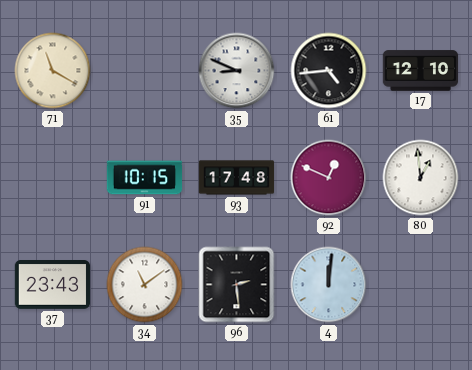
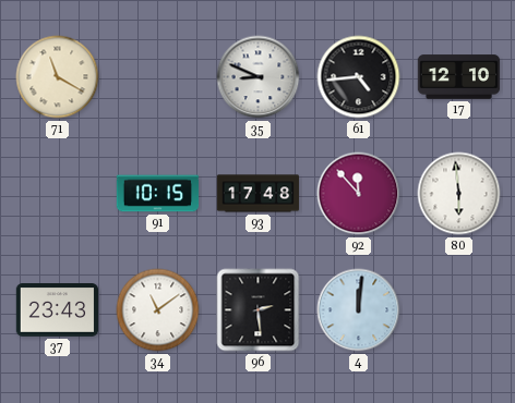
92: 12:49 -> 11:53 (359, 194)
80: 12:59 -> 5:59 (459, 194)
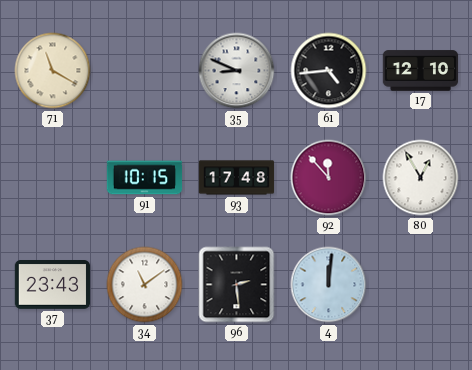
80: 5:59 -> 12:55 (421, 178)
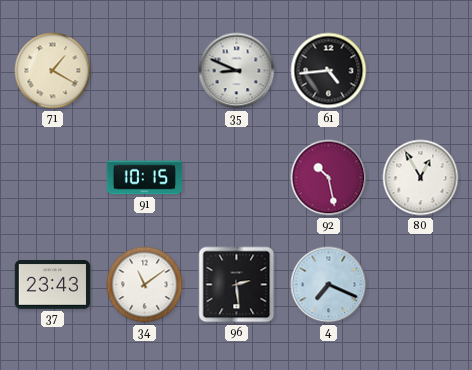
71: 11:20 -> 1:20 (53, 71)
17: 12:10 -> none (421, 71)
93: 17:48 -> none (237, 178)
92: 11:53 -> 10:28 (329, 178)
4: 12:01 -> 7:19 (329, 285)
